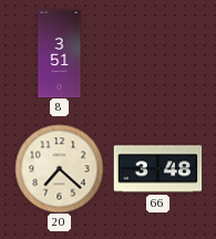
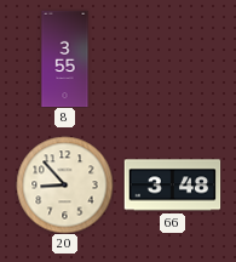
8: 3:51 -> 3:55 (65, 58)
20: 7:22 -> 8:53 (64, 184)
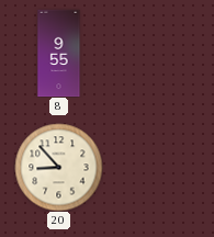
8: 3:55 -> 9:55 (59, 53)
66: 3:48 -> none (172, 186)
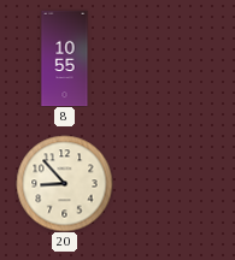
8: 9:55 -> 10:55 (65, 58)
